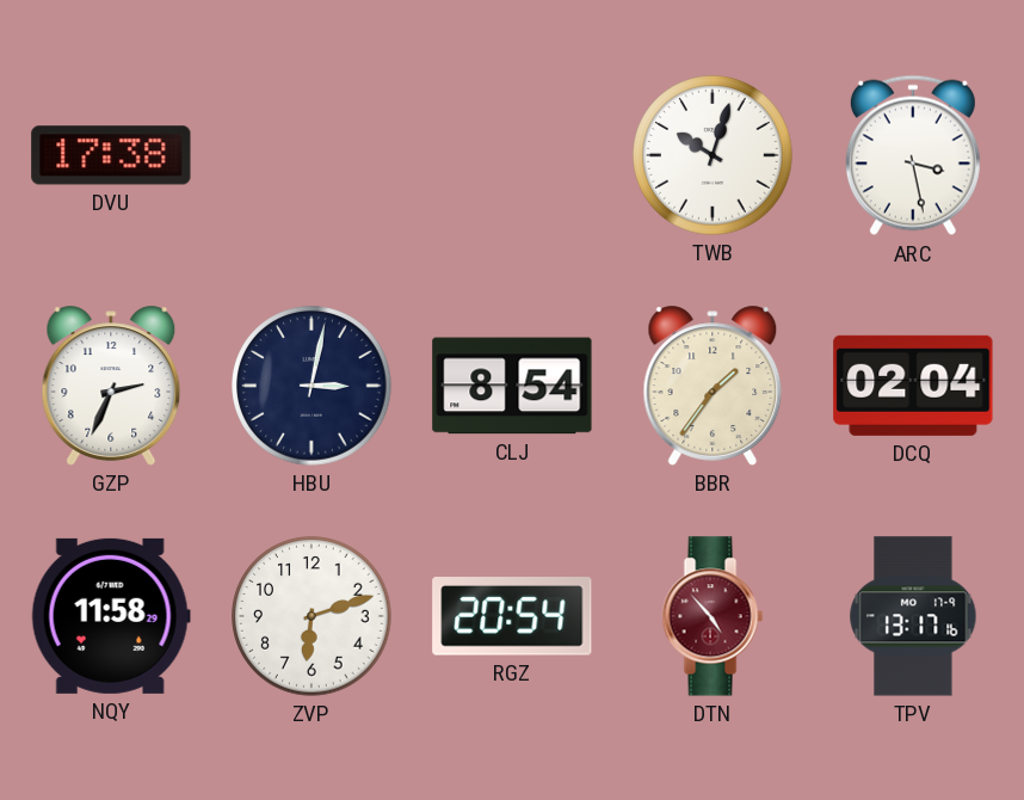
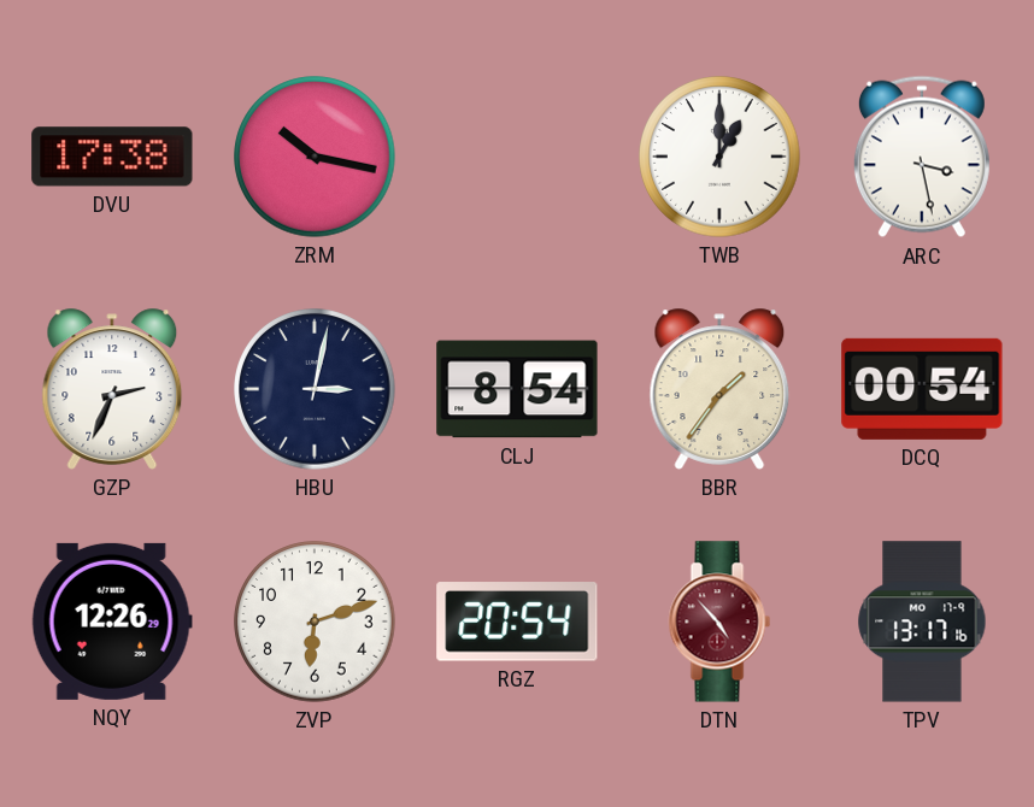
ZRM: none -> 10:17 (315, 157)
TWB: 10:03 -> 1:00 (719, 157)
DCQ: 02:04 -> 00:54 (922, 389)
NQY: 11:58 -> 12:26 (112, 622)
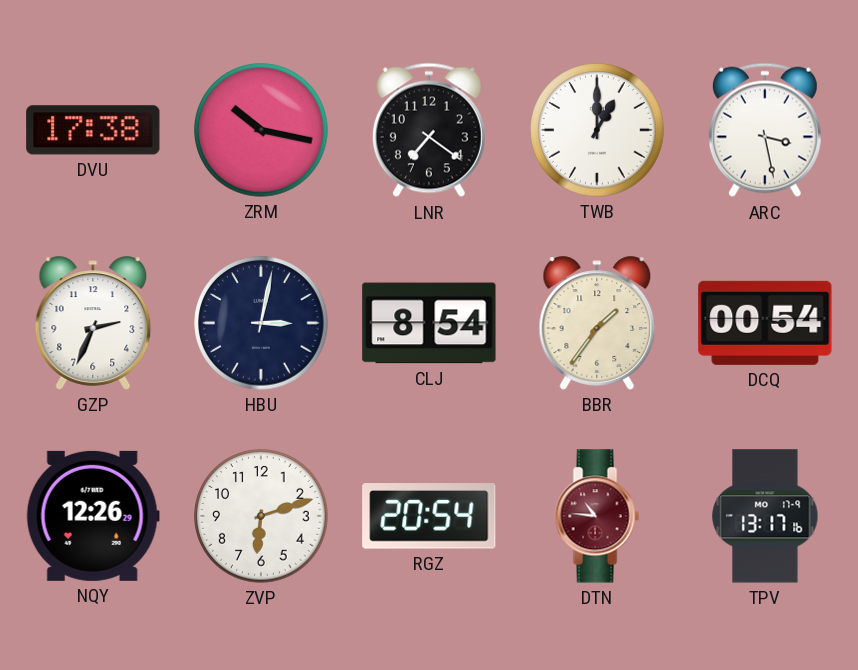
LNR: none -> 7:21 (429, 130)
DTN: 4:53 -> 10:46 (597, 516)
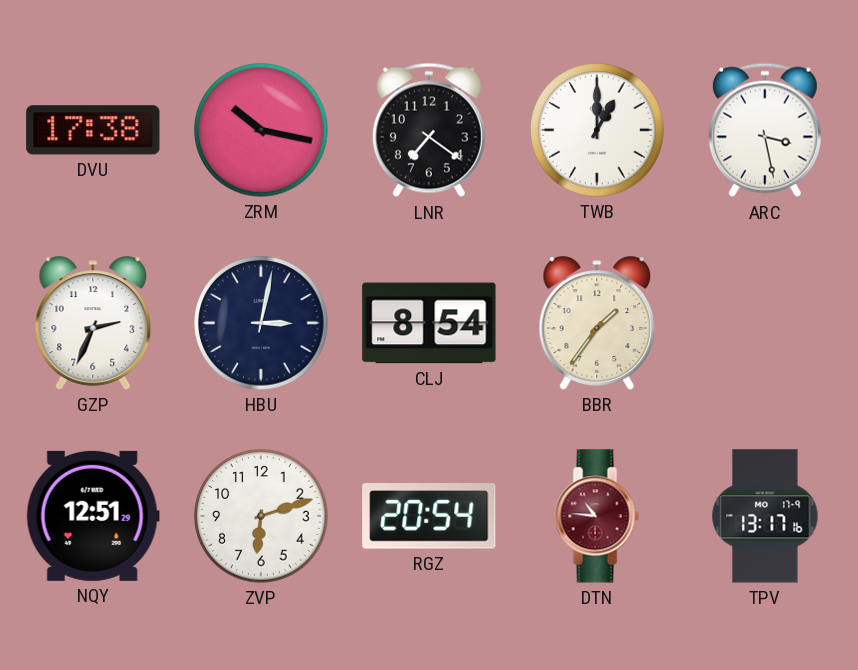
DCQ: 00:54 -> none (765, 323)
NQY: 12:26 -> 12:51 (93, 516)
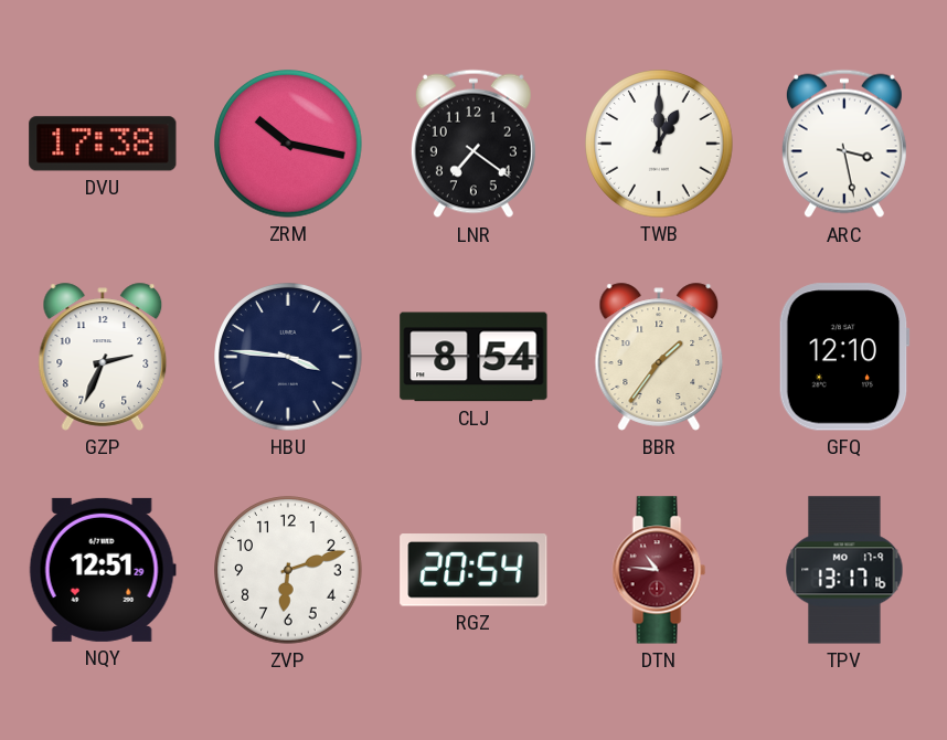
HBU: 3:02 -> 3:46 (288, 357)
GFQ: none -> 12:10 (844, 357)
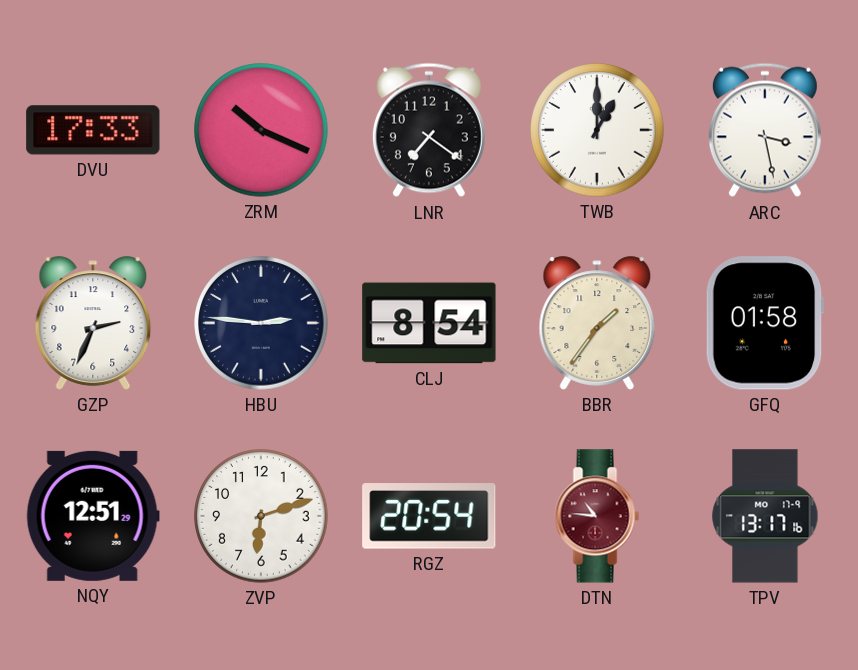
DVU: 17:38 -> 17:33 (93, 130)
ZRM: 10:17 -> 10:19 (261, 130)
HBU: 3:46 -> 2:46 (261, 323)
GFQ: 12:10 -> 01:58 (765, 323)
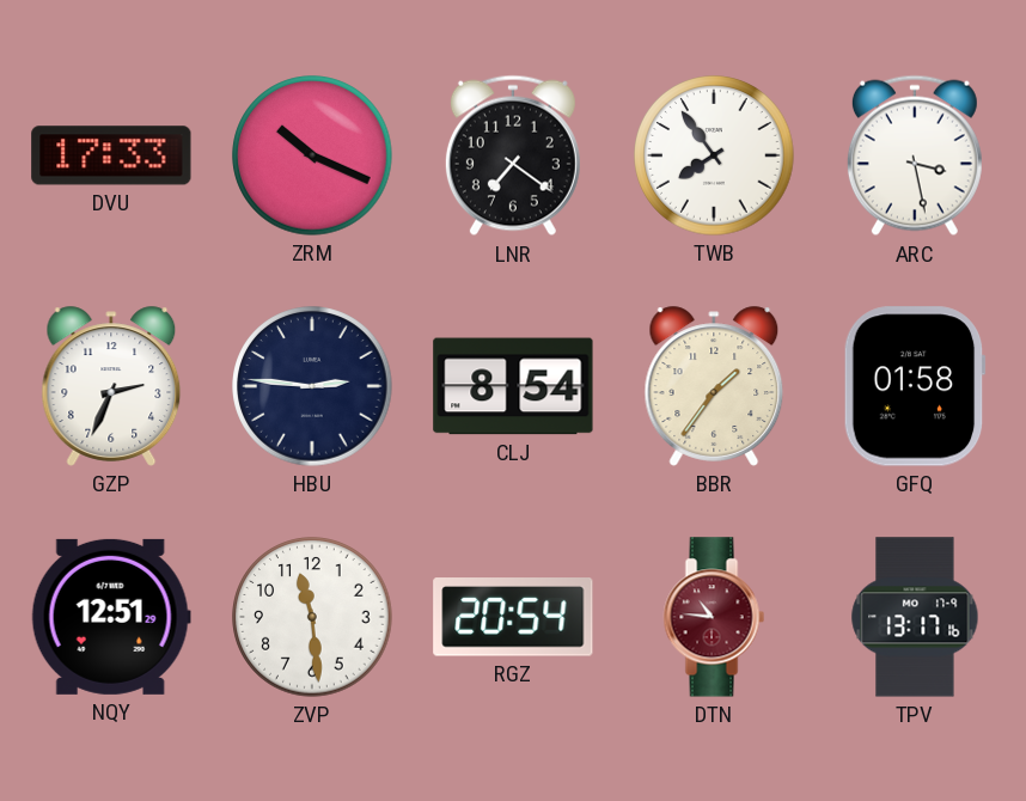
TWB: 1:00 -> 7:54 (714, 155)
ZVP: 6:12 -> 11:29 (312, 617)
